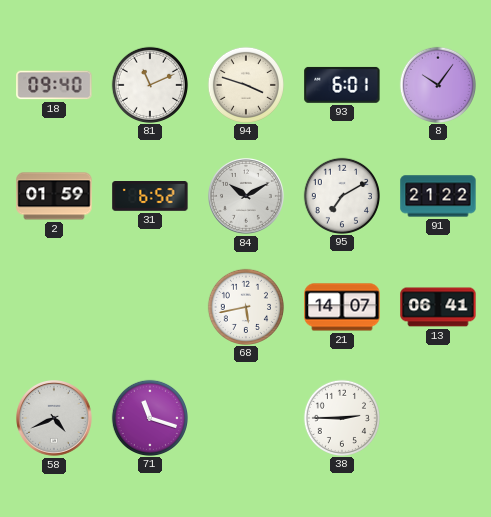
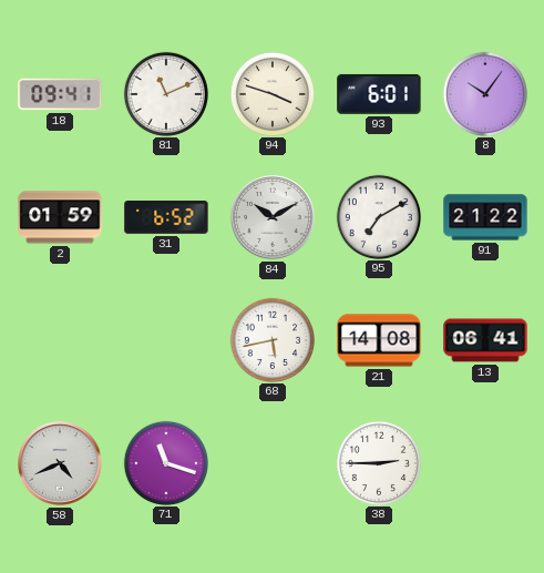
18: 09:40 -> 09:41 (60, 94)
21: 14:07 -> 14:08 (379, 340)
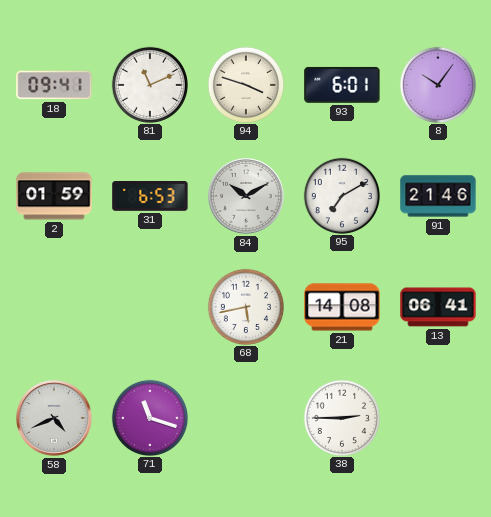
31: 6:52 -> 6:53 (150, 197)
91: 21:22 -> 21:46 (438, 196)
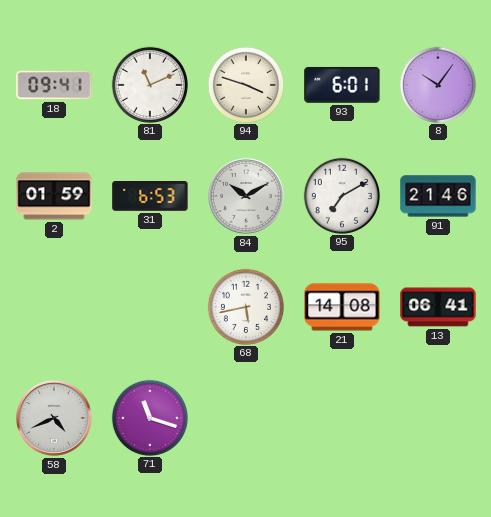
38: 2:45 -> none (341, 417)
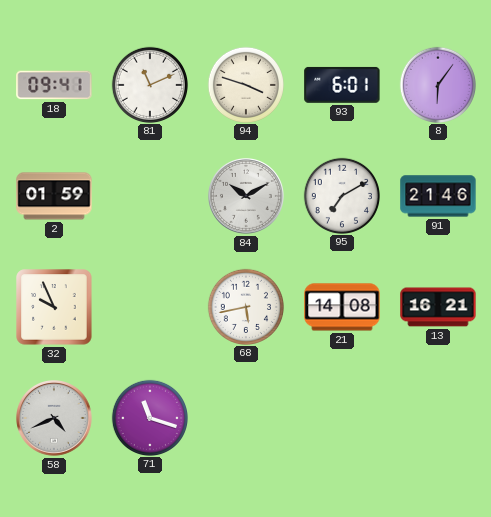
8: 10:06 -> 6:06 (437, 84)
31: 6:53 -> none (150, 197)
32: none -> 9:56 (54, 307)
13: 06:41 -> 16:21 (438, 307)
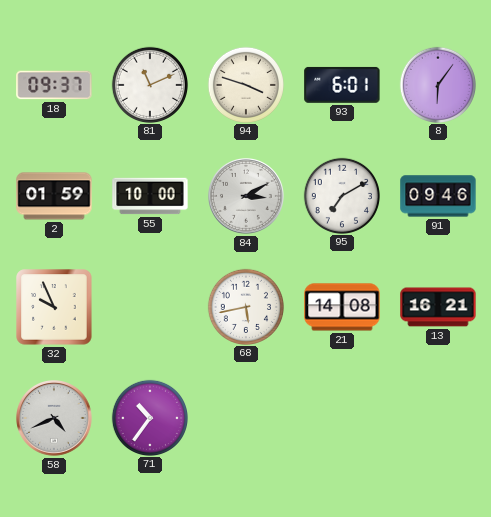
18: 09:41 -> 09:37 (54, 85)
55: none -> 10:00 (150, 196)
84: 10:10 -> 3:10 (247, 197)
91: 21:46 -> 09:46 (438, 196)
71: 11:18 -> 10:36 (149, 417)
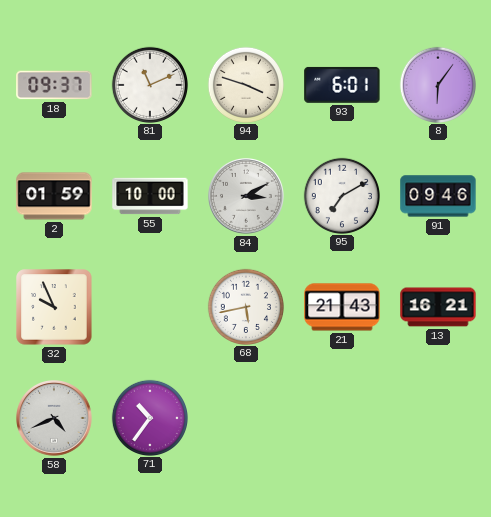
21: 14:08 -> 21:43 (342, 307)
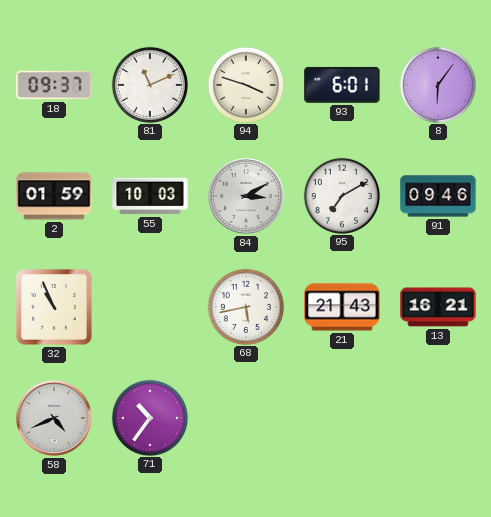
55: 10:00 -> 10:03 (150, 196)
32: 9:56 -> 10:56 (54, 307)
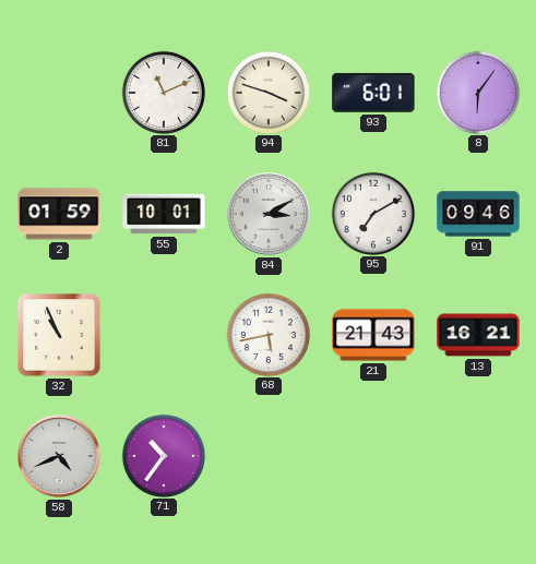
18: 09:37 -> none (54, 85)
55: 10:03 -> 10:01 (164, 214)
